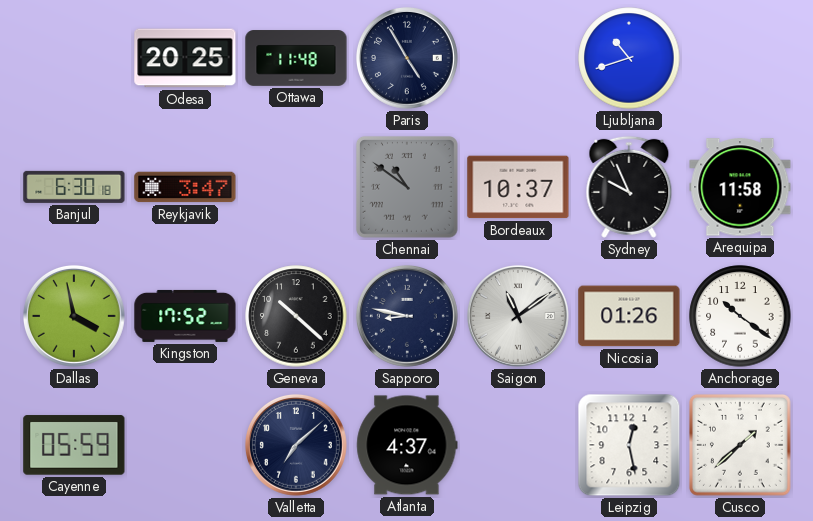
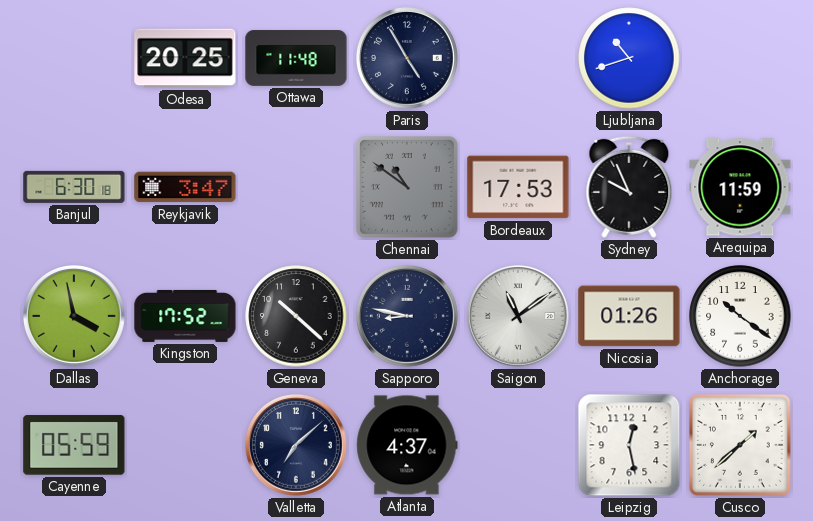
Bordeaux: 10:37 -> 17:53 (518, 187)
Arequipa: 11:58 -> 11:59 (740, 187)
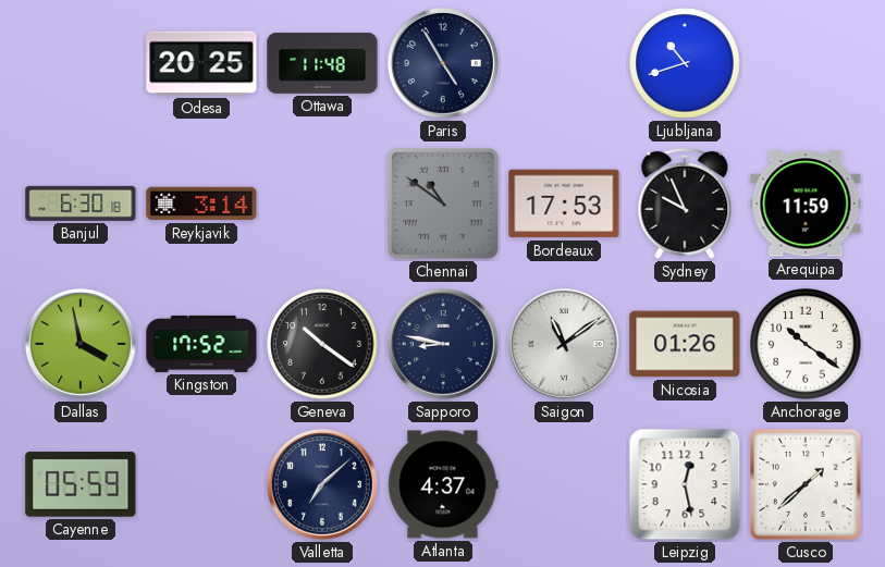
Reykjavik: 3:47 -> 3:14 (201, 204)
Geneva: 10:22 -> 10:21 (322, 344)
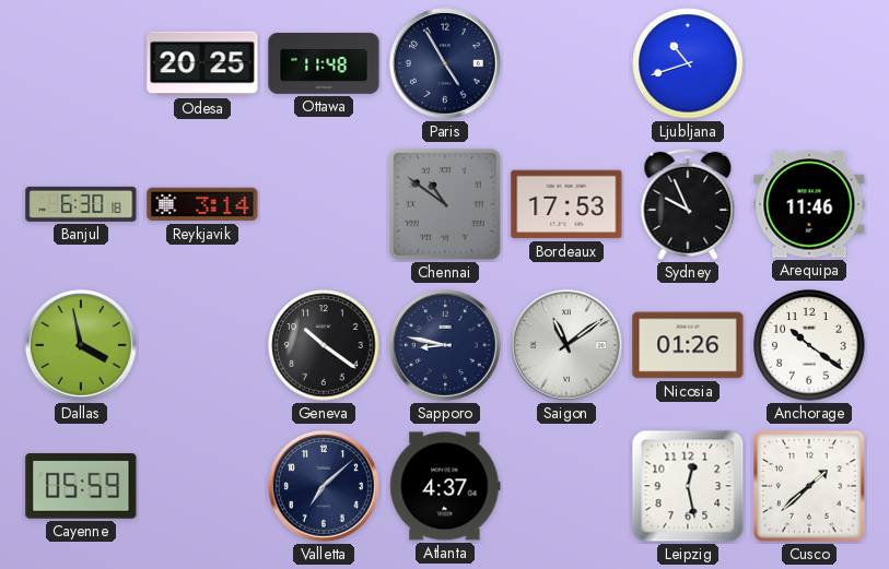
Arequipa: 11:59 -> 11:46 (809, 204)
Kingston: 17:52 -> none (201, 344)
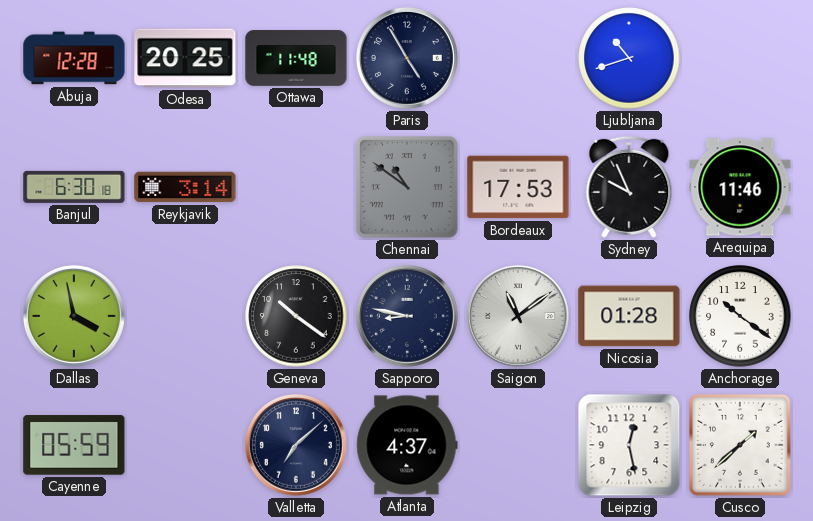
Abuja: none -> 12:28 (74, 58)
Nicosia: 01:26 -> 01:28 (629, 316)
